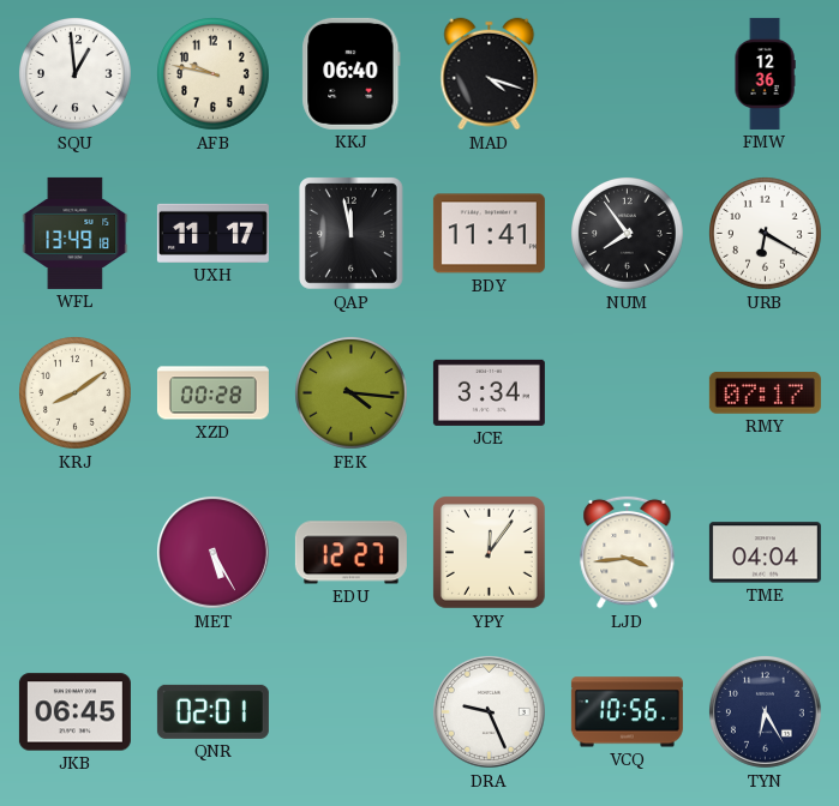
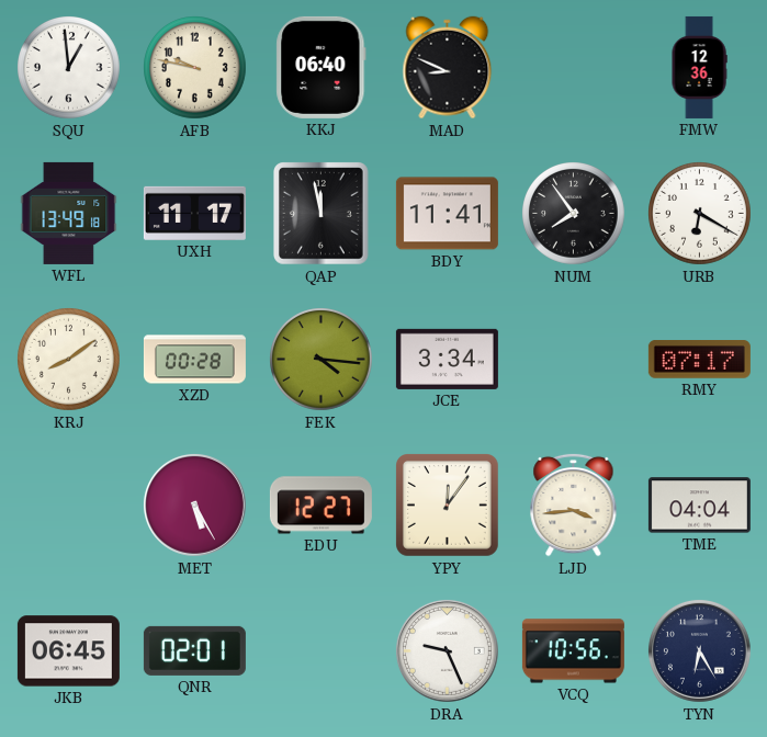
MAD: 4:18 -> 8:49 (448, 68)
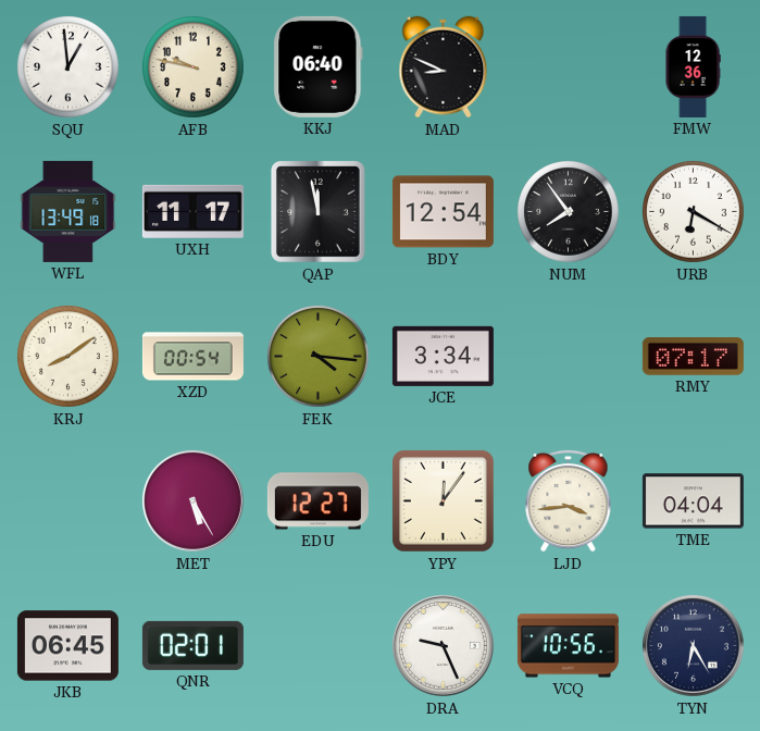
BDY: 11:41 -> 12:54 (443, 212)
XZD: 00:28 -> 00:54 (192, 357)
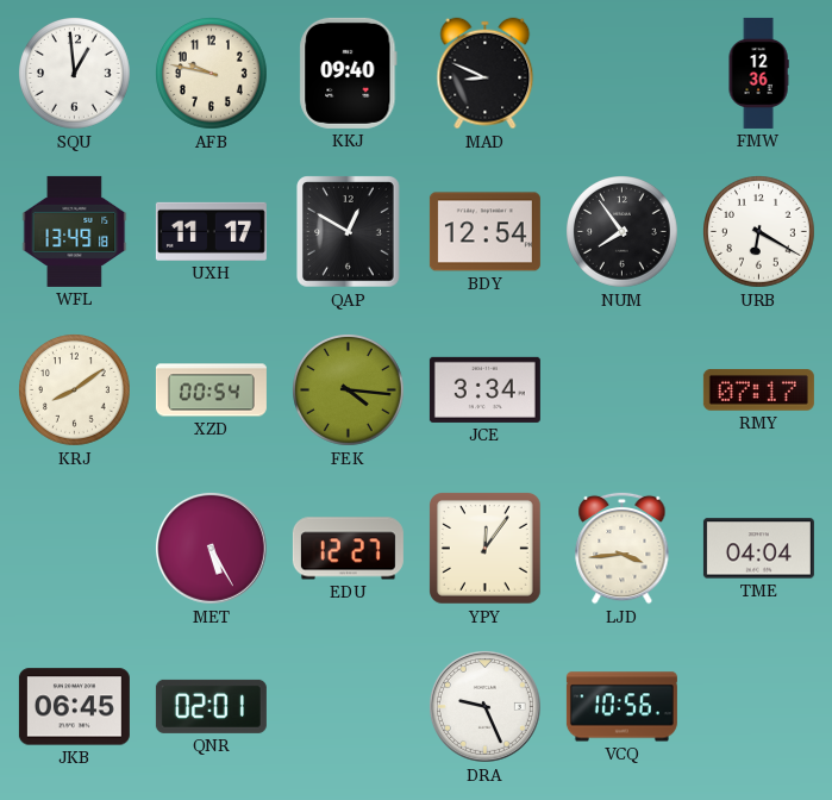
KKJ: 06:40 -> 09:40 (349, 73)
QAP: 11:58 -> 12:50 (349, 232)
TYN: 6:25 -> none (693, 645)
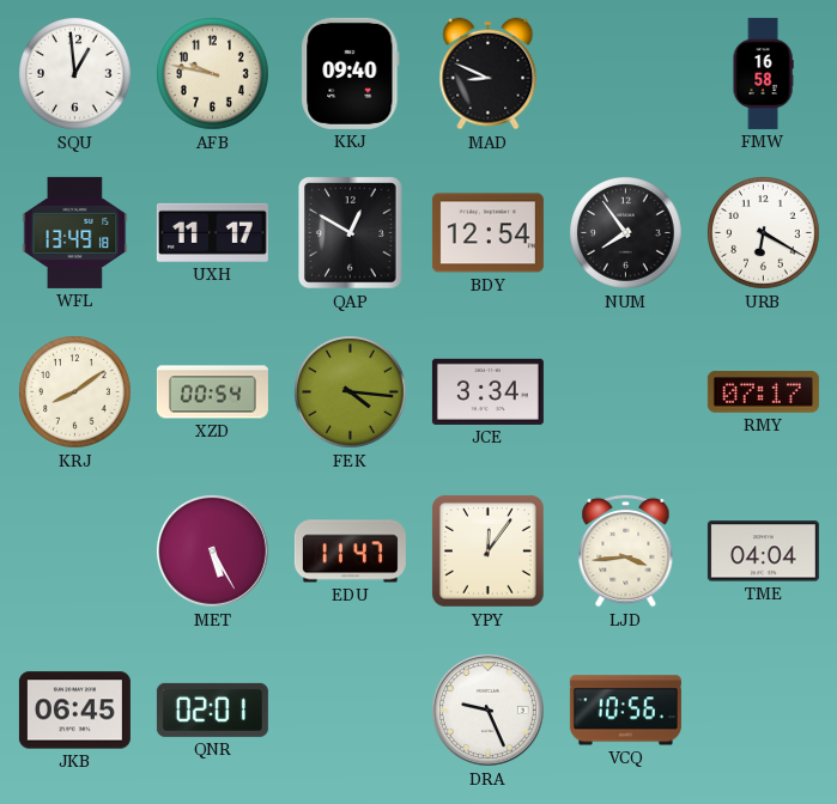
FMW: 12:36 -> 16:58 (763, 73)
EDU: 12:27 -> 11:47 (350, 552)
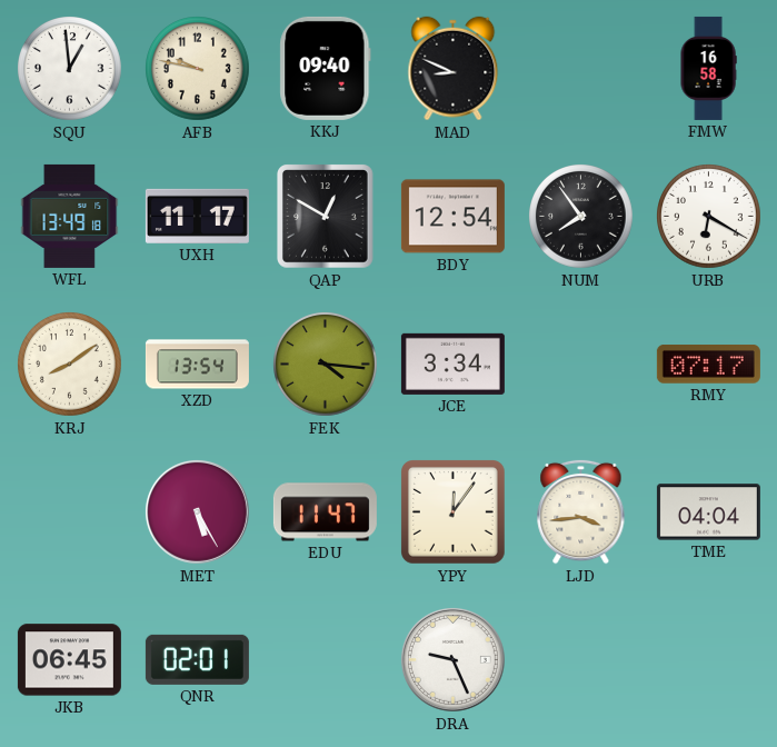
XZD: 00:54 -> 13:54 (197, 365)
VCQ: 10:56 -> none (625, 711)
